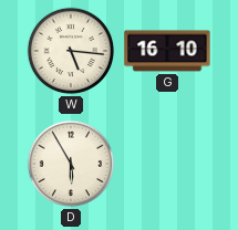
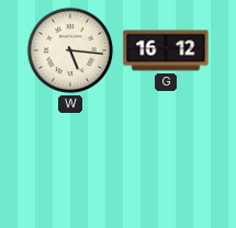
G: 16:10 -> 16:12 (166, 50)
D: 5:55 -> none (71, 164)
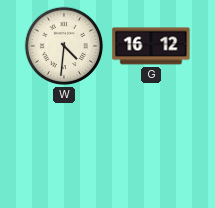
W: 5:16 -> 4:31 (64, 46)
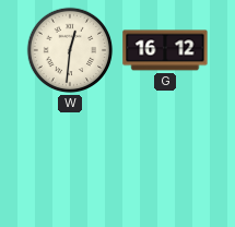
W: 4:31 -> 12:31 (70, 50)
